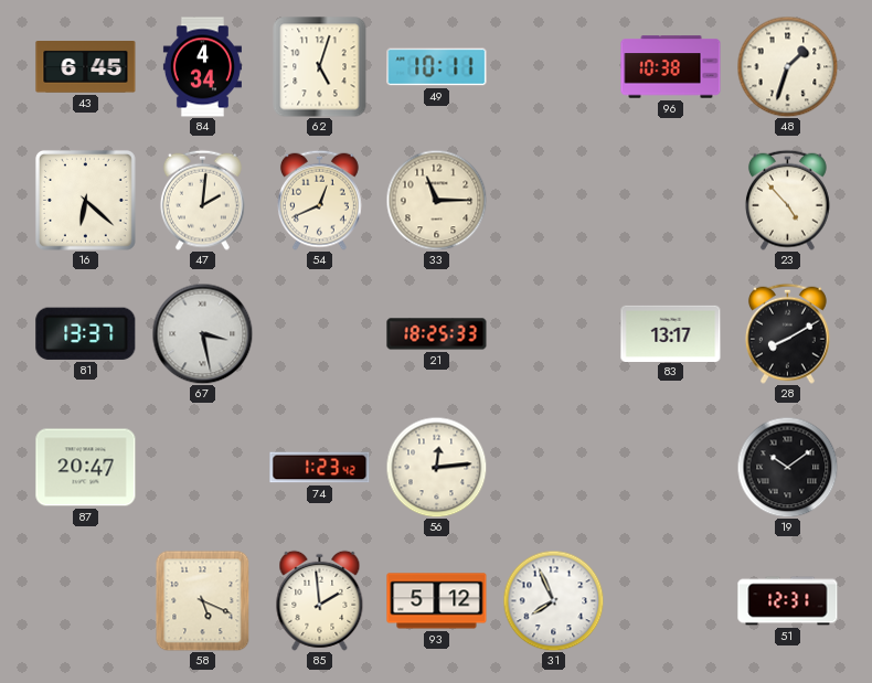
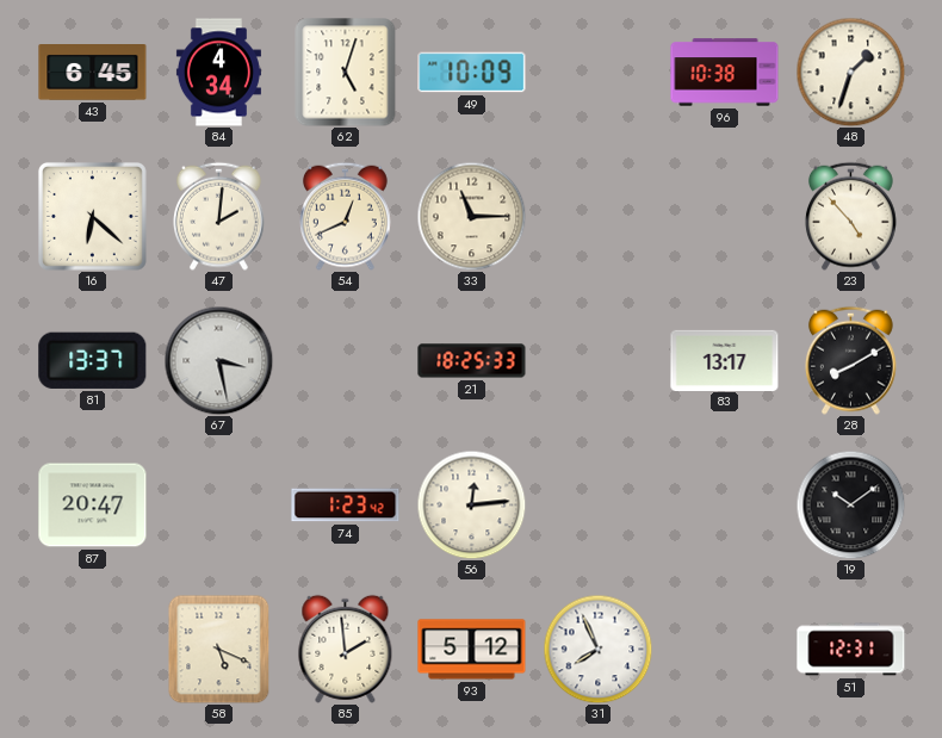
49: 10:11 -> 10:09 (472, 73)
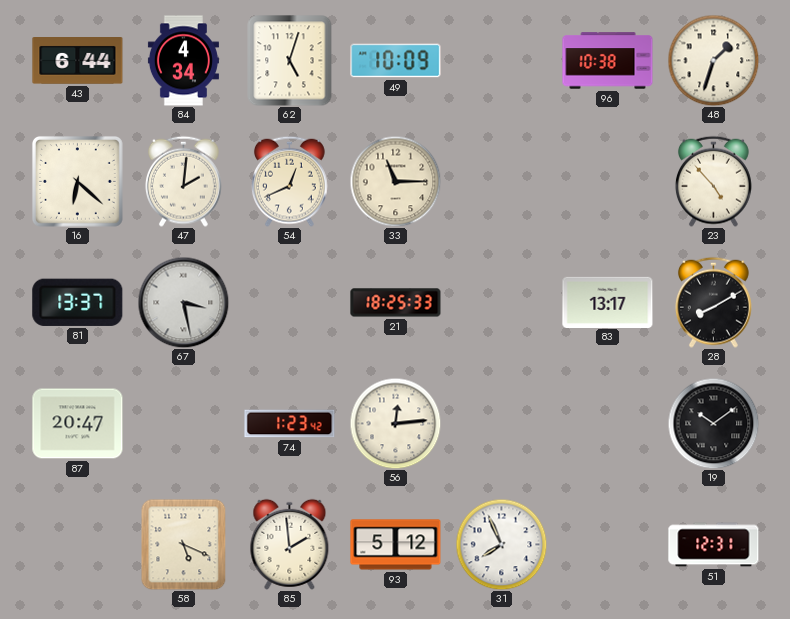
43: 6:45 -> 6:44 (78, 61)
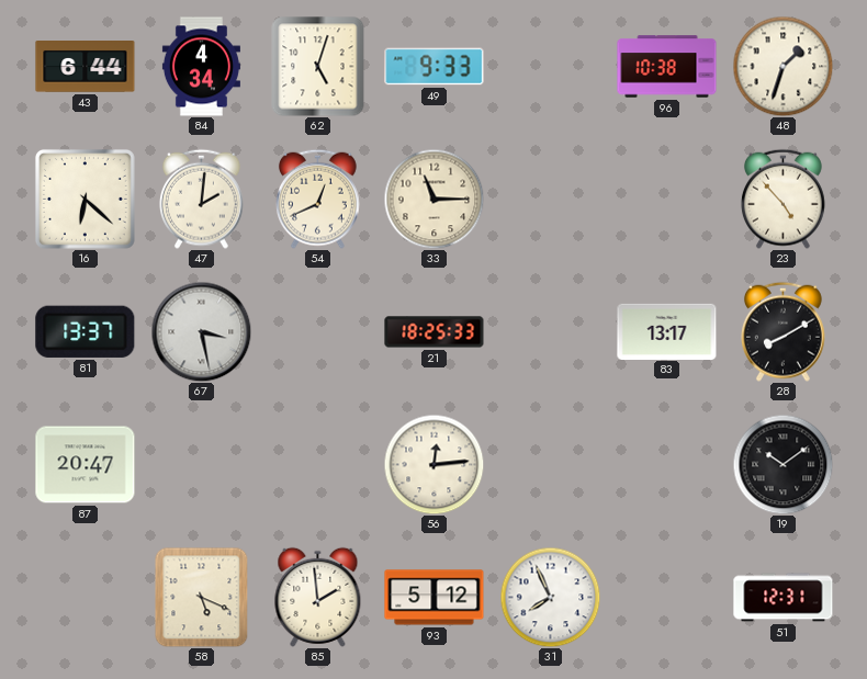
49: 10:09 -> 9:33 (435, 67)
74: 1:23 -> none (290, 424)
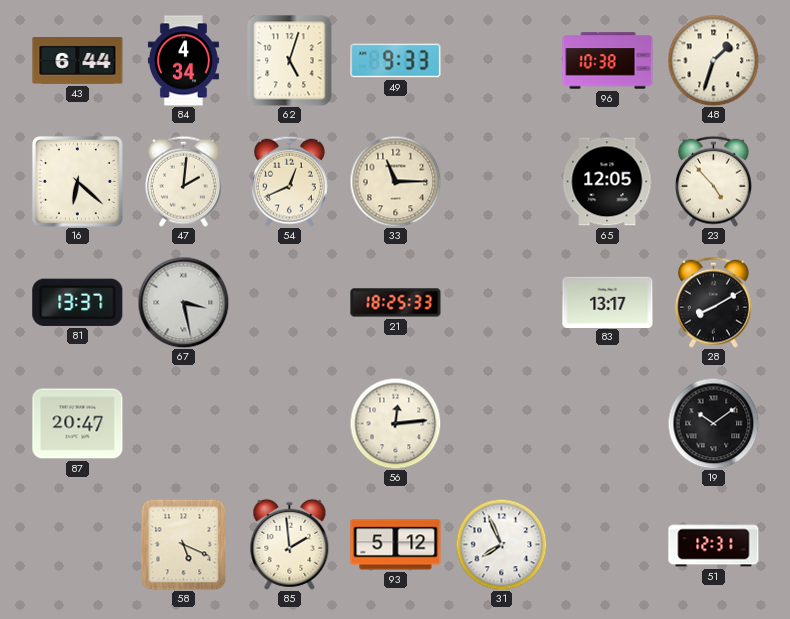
65: none -> 12:05 (608, 182)
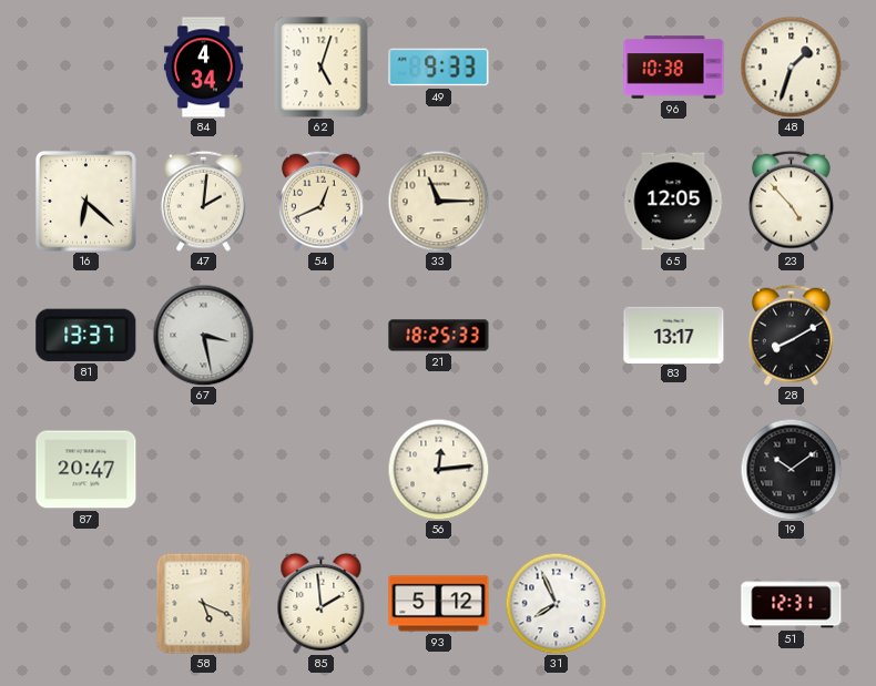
43: 6:44 -> none (78, 61)
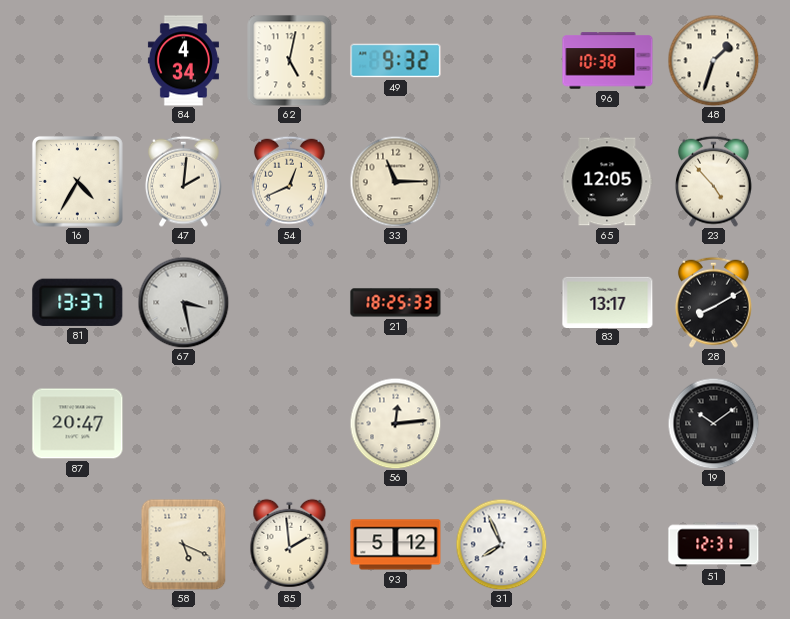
62: 5:03 -> 5:02 (290, 61)
49: 9:33 -> 9:32 (396, 61)
16: 6:22 -> 4:35 (77, 181)
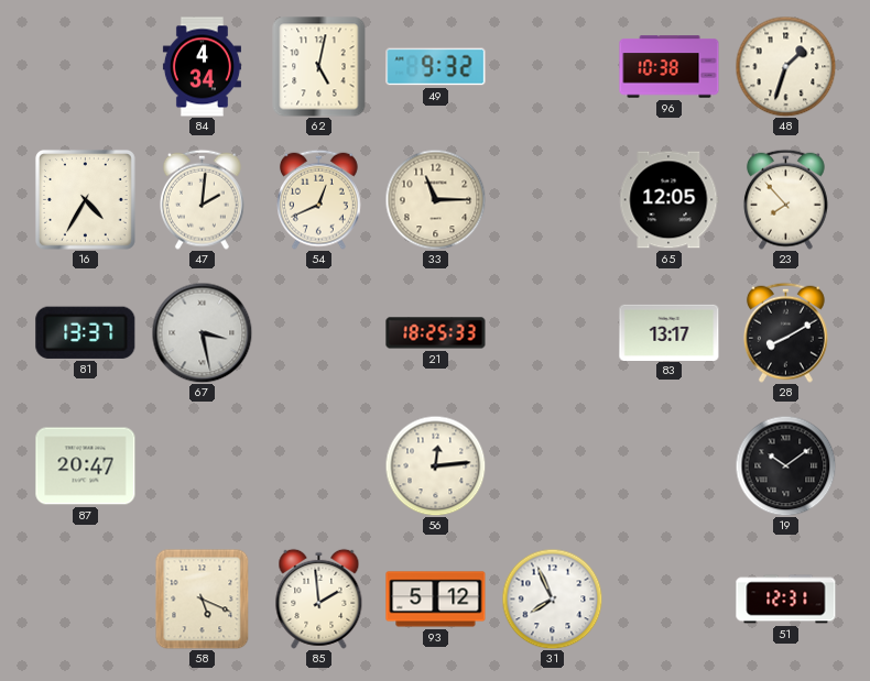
23: 4:53 -> 7:53 (785, 199)
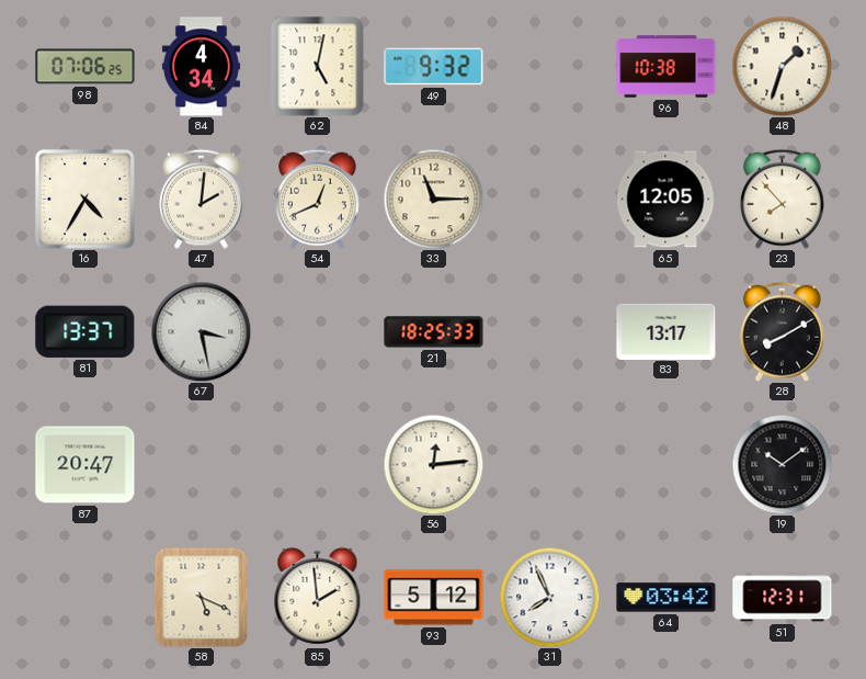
98: none -> 07:06 (86, 67)
64: none -> 03:42 (666, 598)
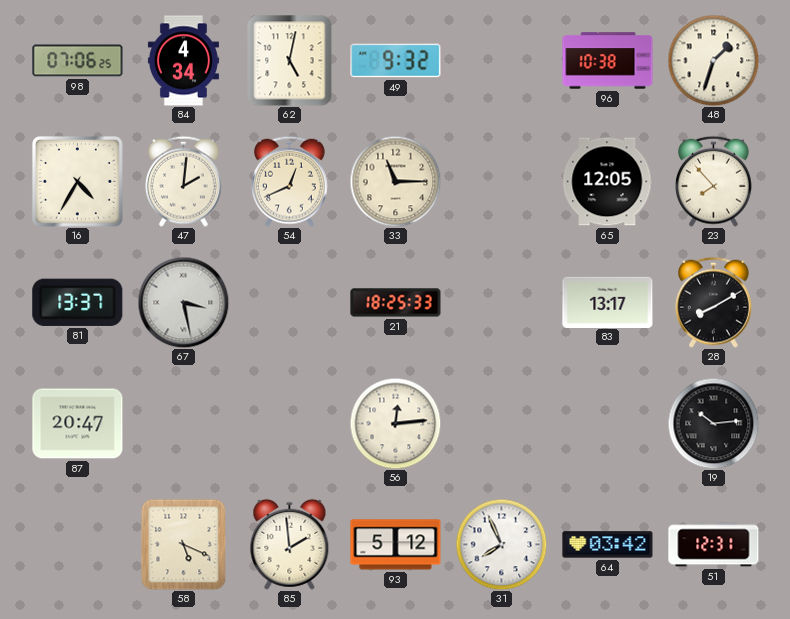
19: 10:09 -> 10:14 (713, 423)
